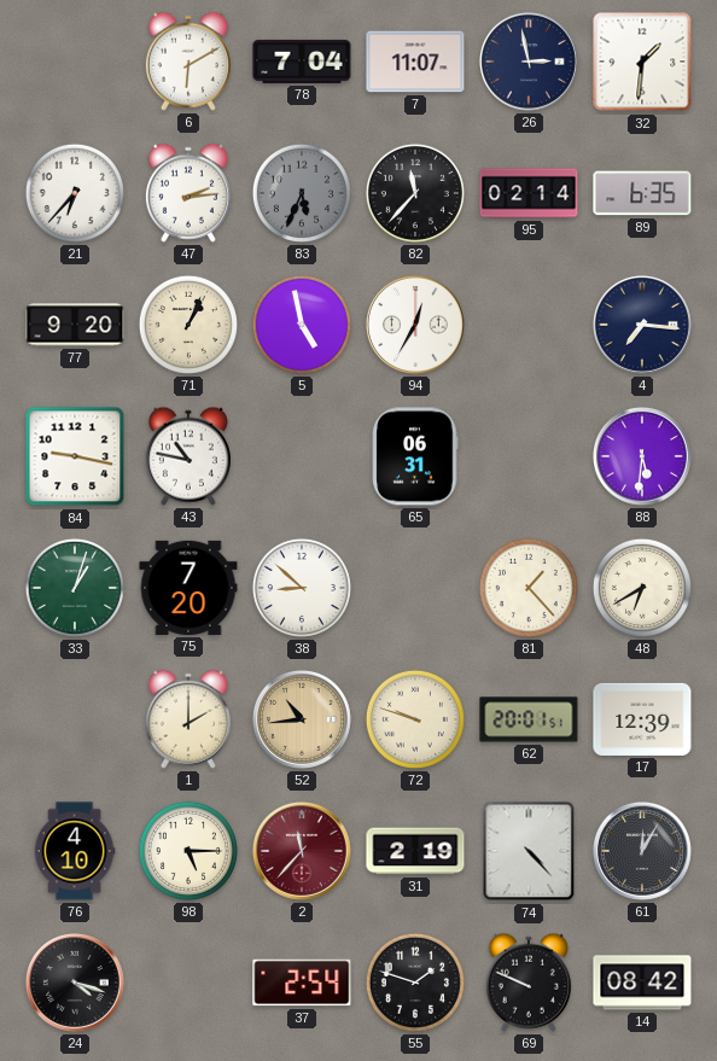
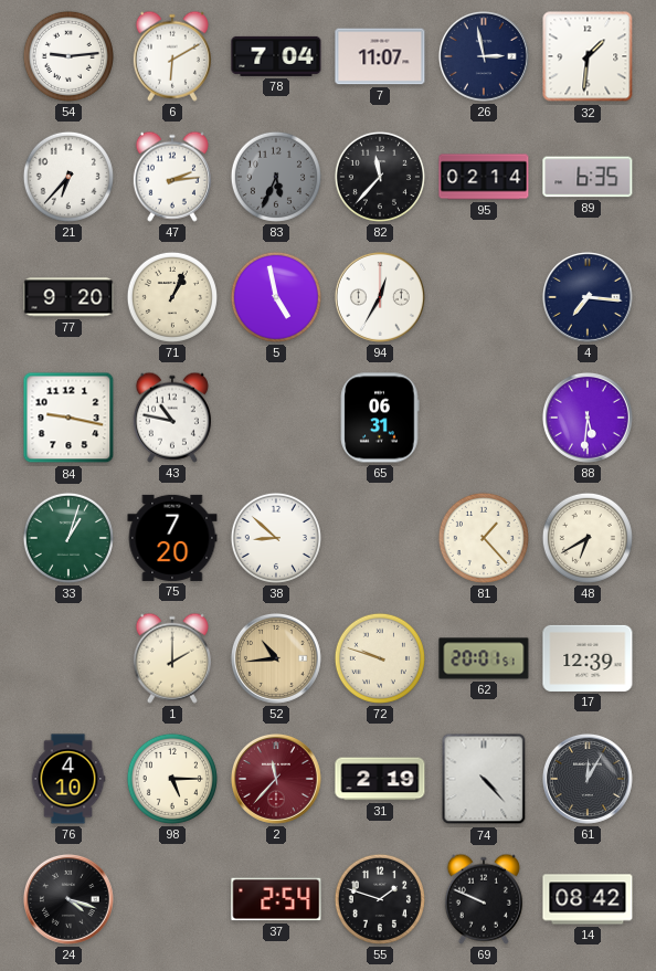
54: none -> 9:14 (68, 56)
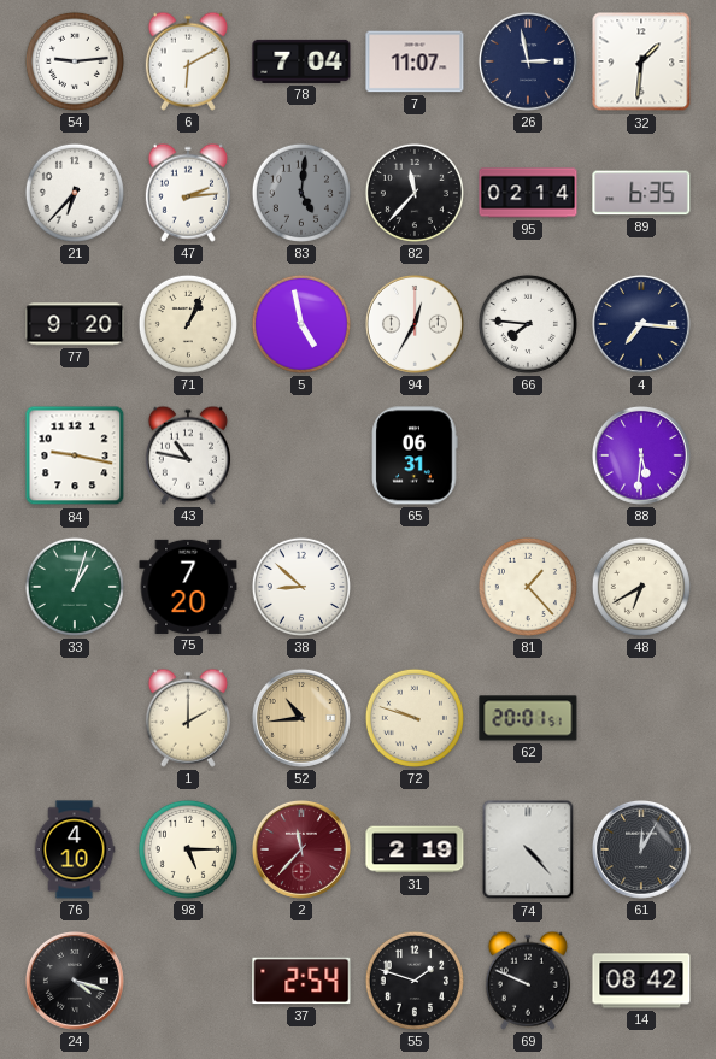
83: 5:34 -> 5:01 (301, 193)
66: none -> 7:46 (528, 324)
17: 12:39 -> none (588, 658)
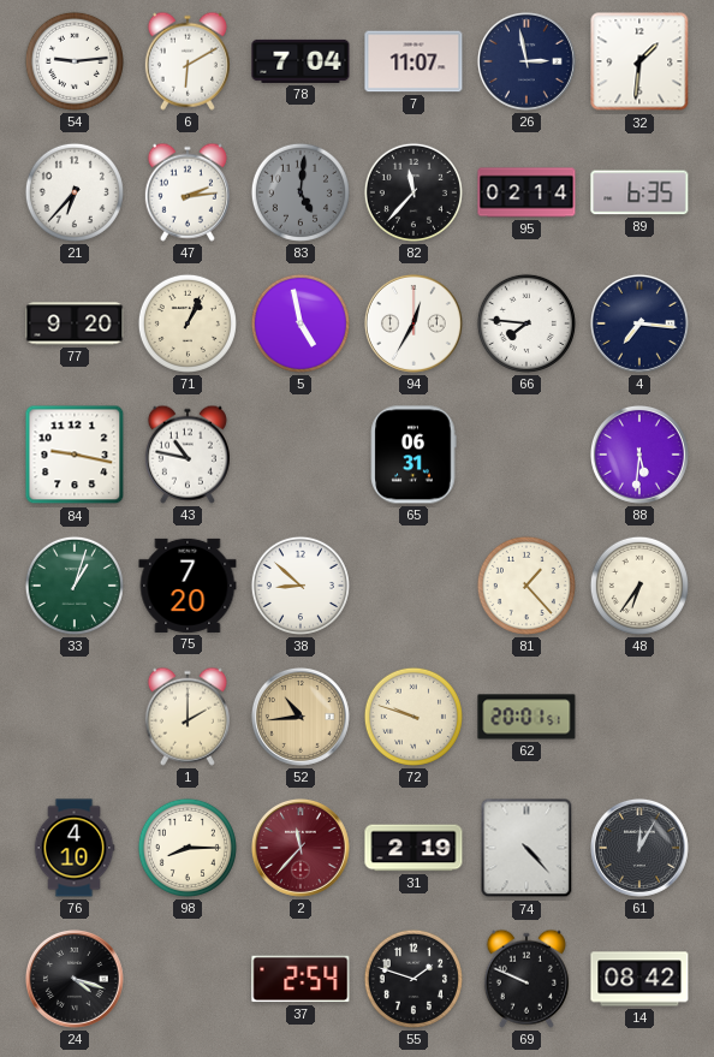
48: 6:40 -> 6:36 (639, 586)
98: 5:15 -> 8:15 (188, 848)
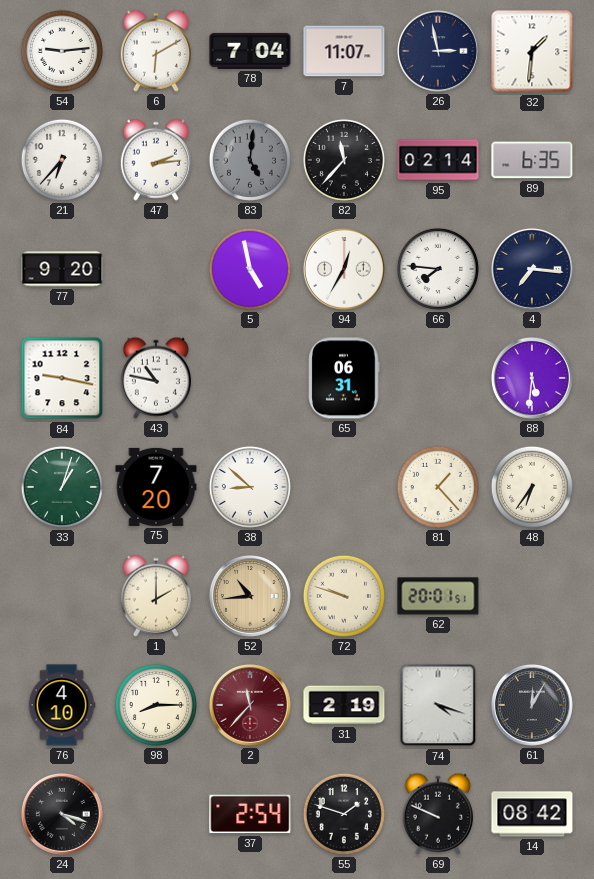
71: 1:04 -> none (188, 323)
74: 4:23 -> 4:18 (438, 705)
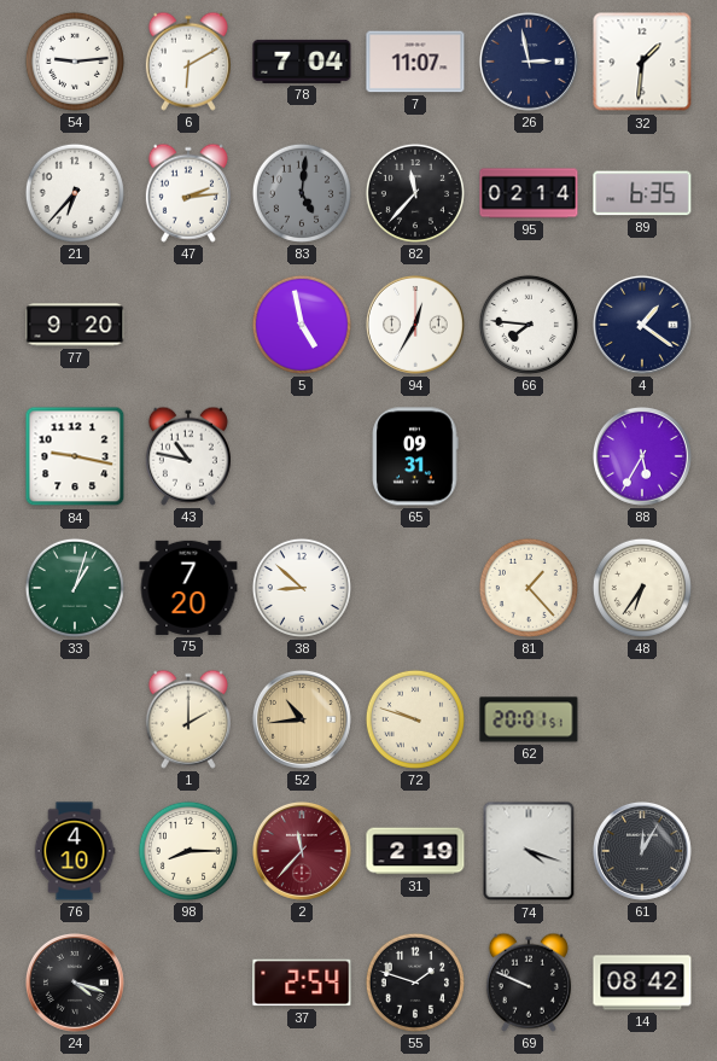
4: 7:16 -> 1:21 (642, 325)
65: 06:31 -> 09:31 (415, 456)
88: 5:31 -> 5:35 (642, 456)
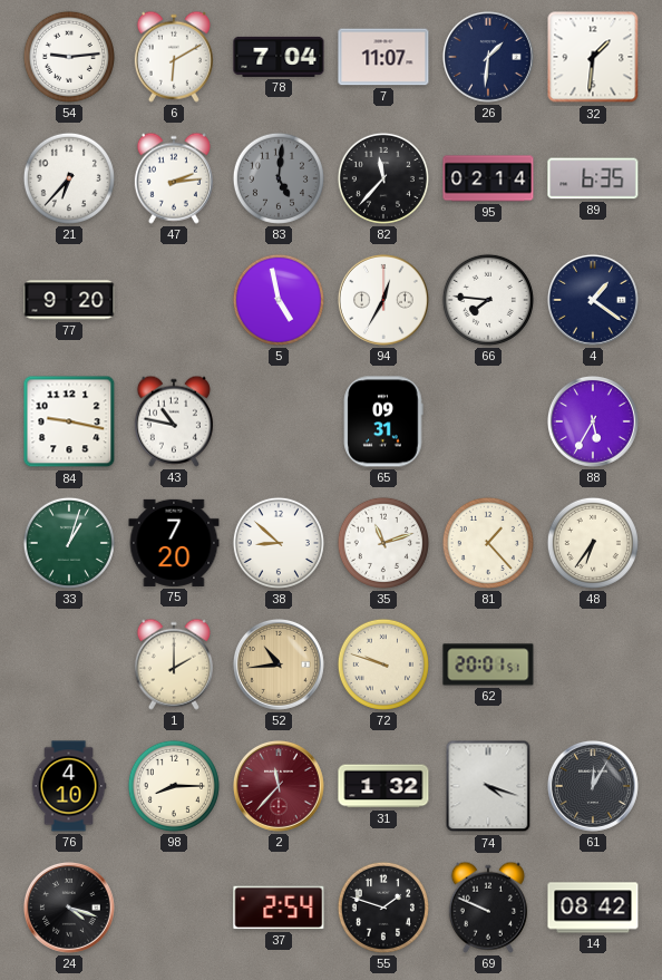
26: 2:58 -> 1:31 (488, 57)
35: none -> 11:12 (383, 543)
31: 2:19 -> 1:32 (383, 786)
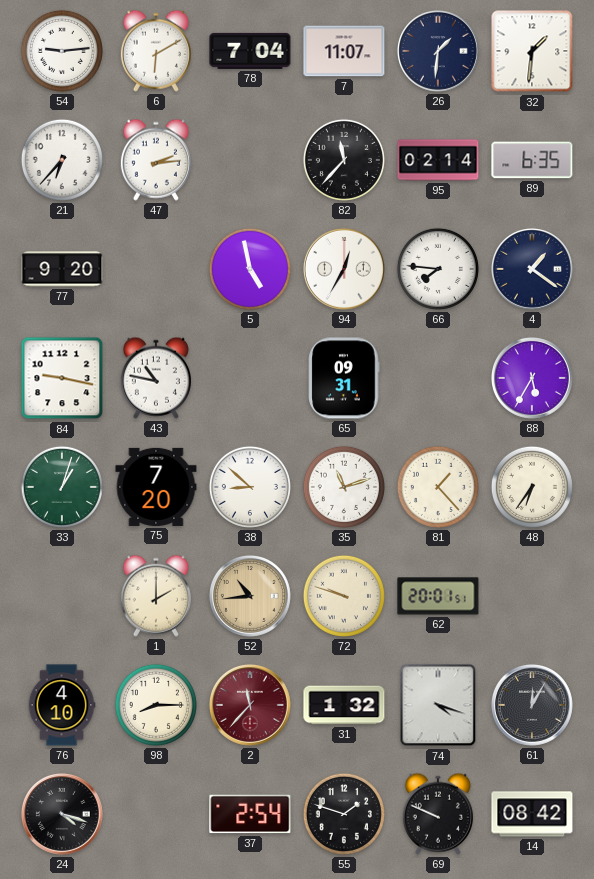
83: 5:01 -> none (279, 178)
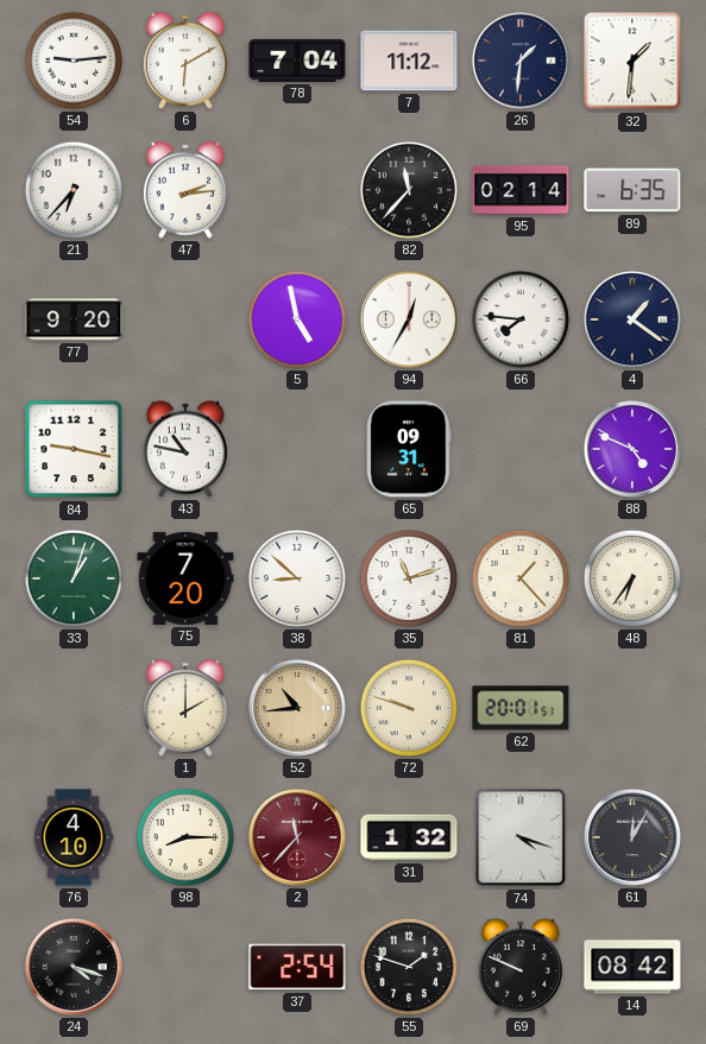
7: 11:07 -> 11:12 (409, 61)
88: 5:35 -> 4:49 (632, 449)
